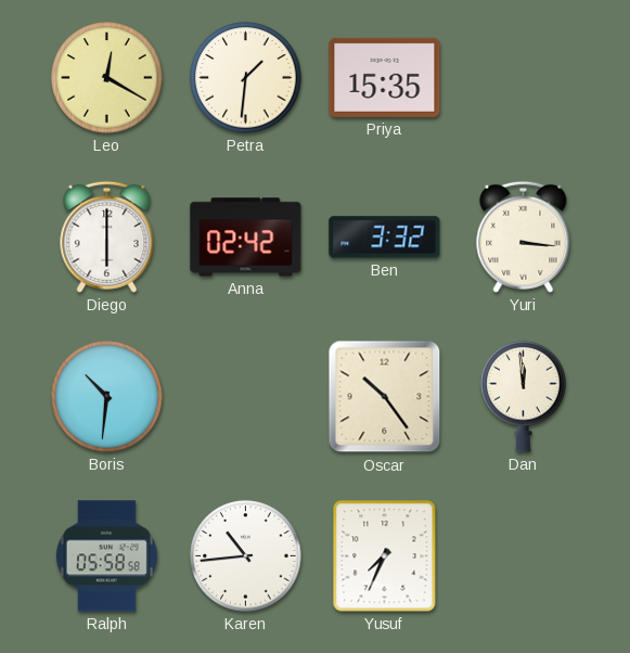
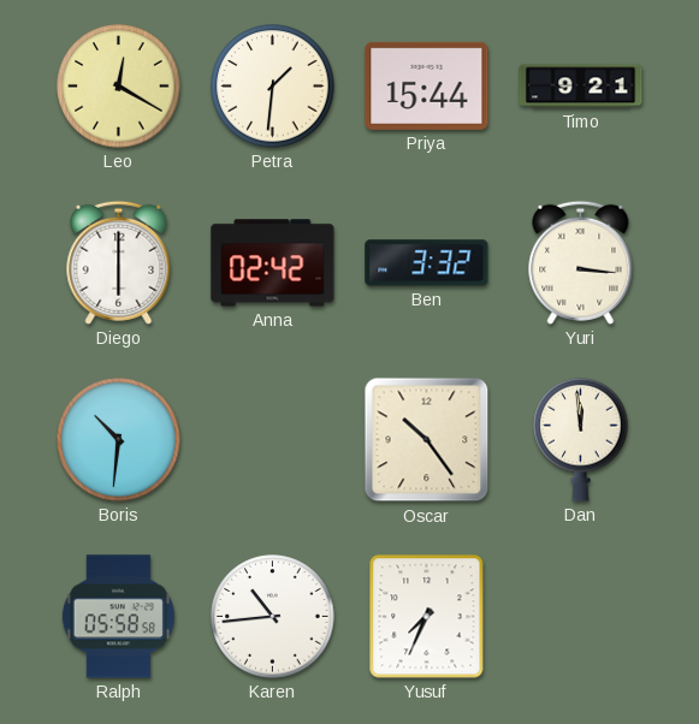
Priya: 15:35 -> 15:44 (427, 85)
Timo: none -> 9:21 (581, 87)
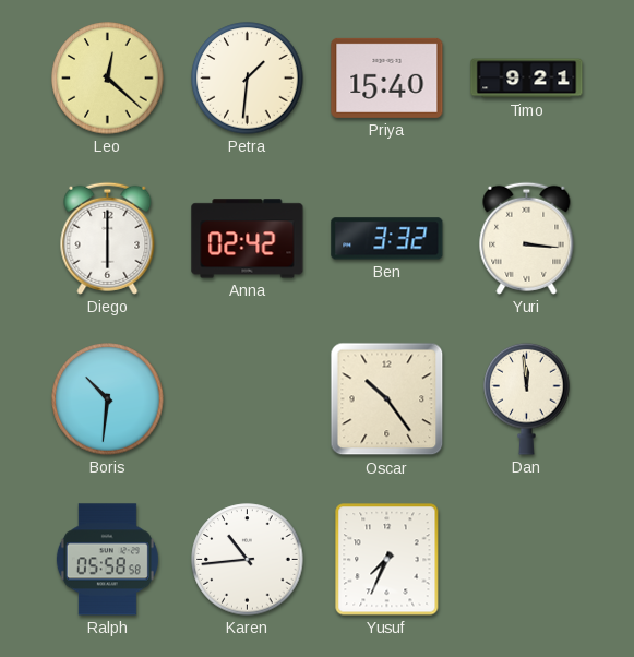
Leo: 12:20 -> 12:22 (108, 79)
Priya: 15:44 -> 15:40 (387, 77)
